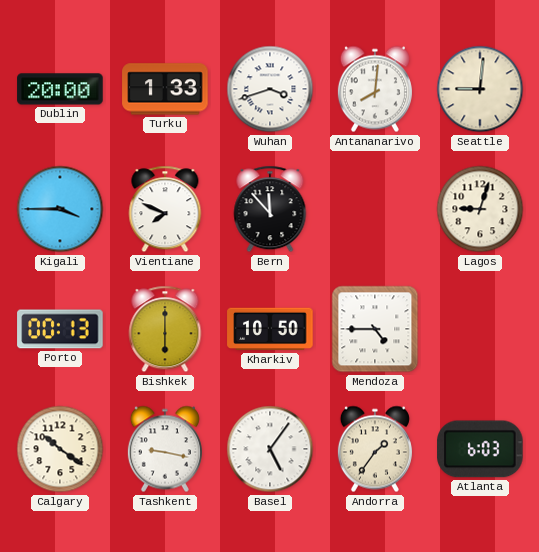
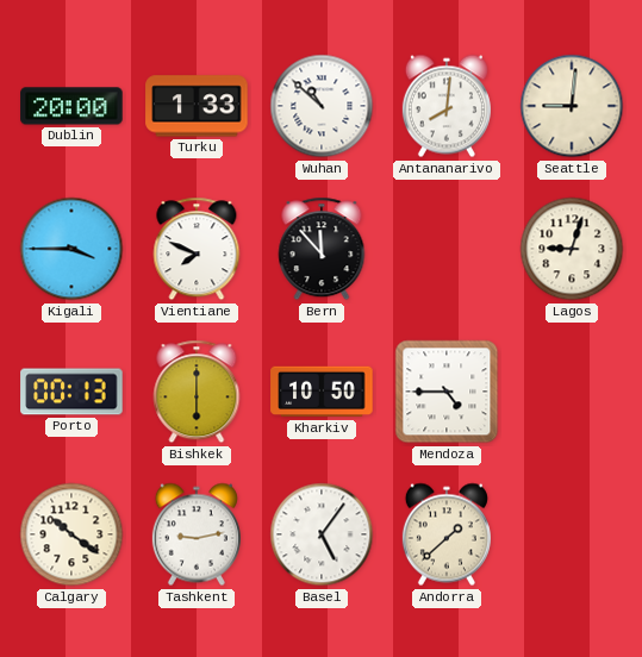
Wuhan: 3:42 -> 10:52 (322, 106)
Tashkent: 9:17 -> 9:13 (197, 534)
Andorra: 1:36 -> 1:38 (447, 534)
Atlanta: 6:03 -> none (480, 449)
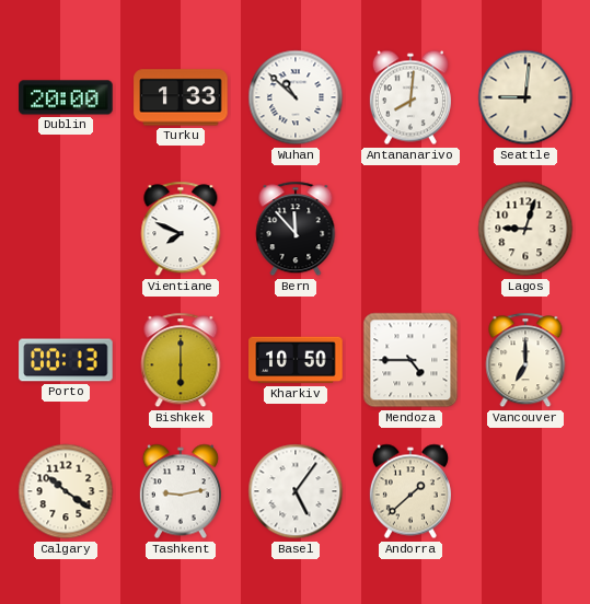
Kigali: 3:45 -> none (71, 249)
Vancouver: none -> 7:00 (525, 360)
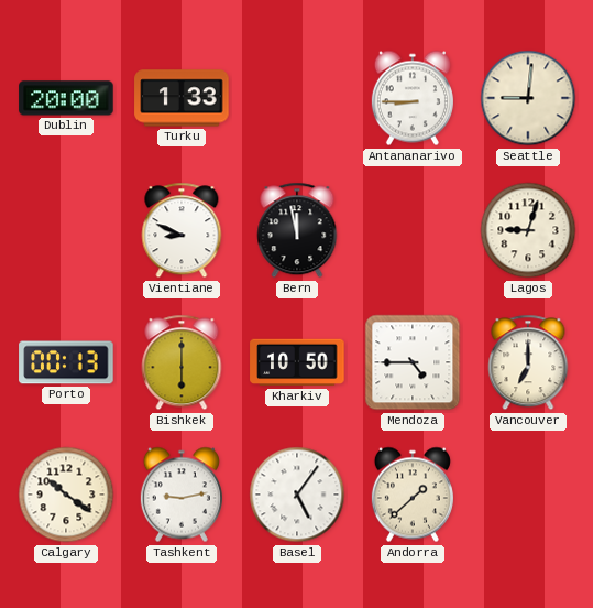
Wuhan: 10:52 -> none (296, 97)
Antananarivo: 8:01 -> 8:45 (413, 98)
Vientiane: 7:49 -> 8:49 (182, 230)
Bern: 11:53 -> 11:58 (297, 230)
